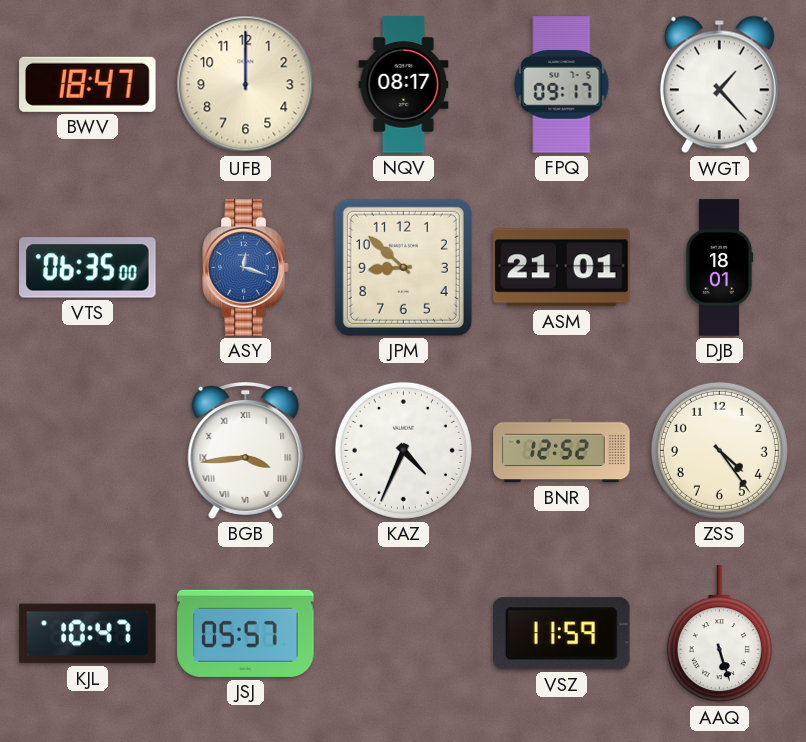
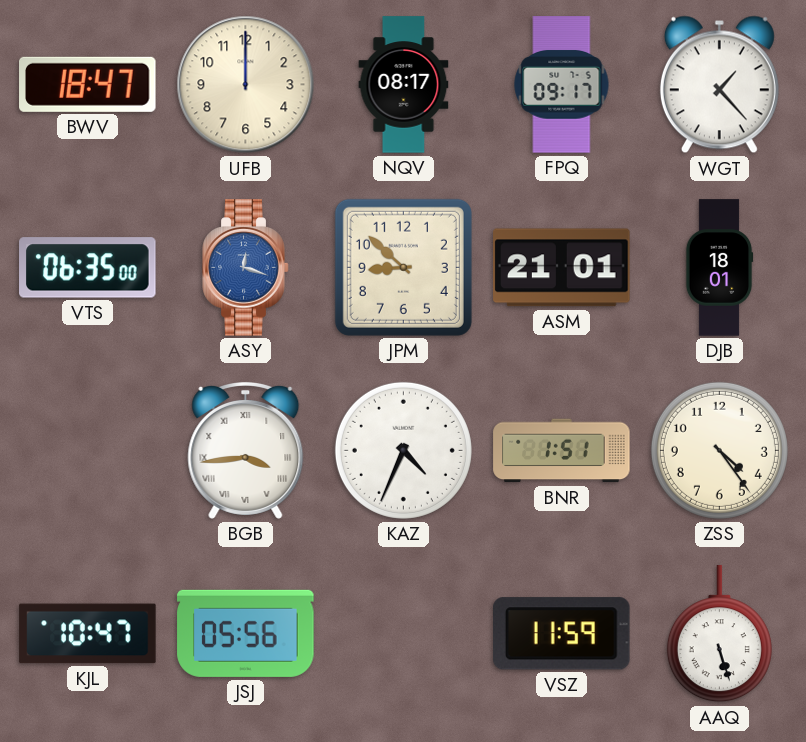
BNR: 12:52 -> 1:51 (562, 451)
JSJ: 05:57 -> 05:56 (246, 633)
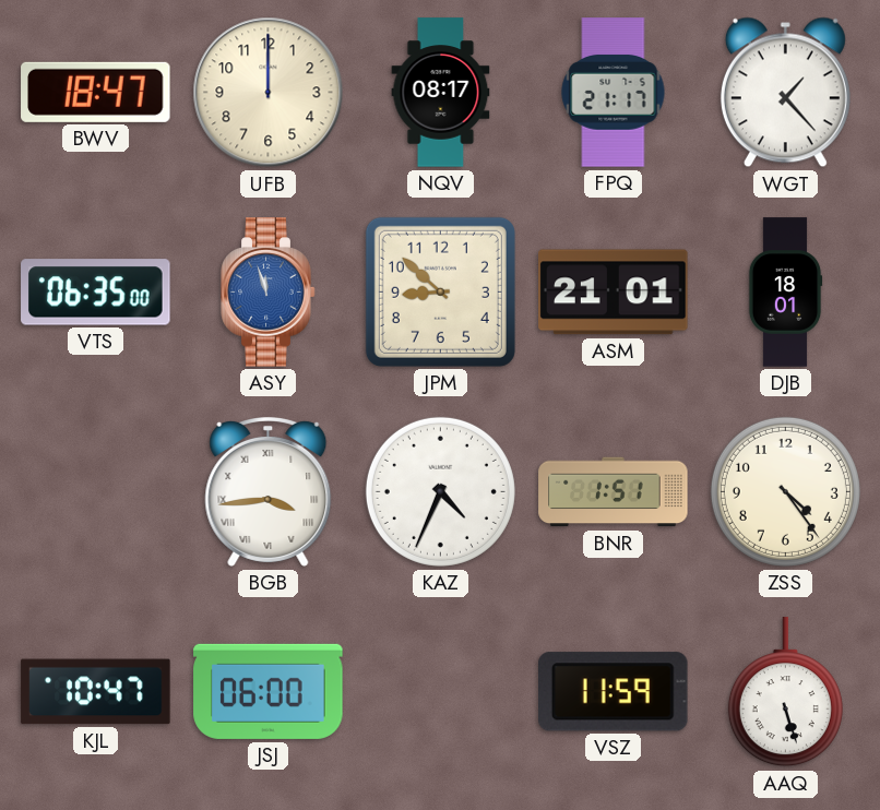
FPQ: 09:17 -> 21:17 (614, 93)
ASY: 12:18 -> 11:57 (269, 293)
JSJ: 05:56 -> 06:00 (269, 691)
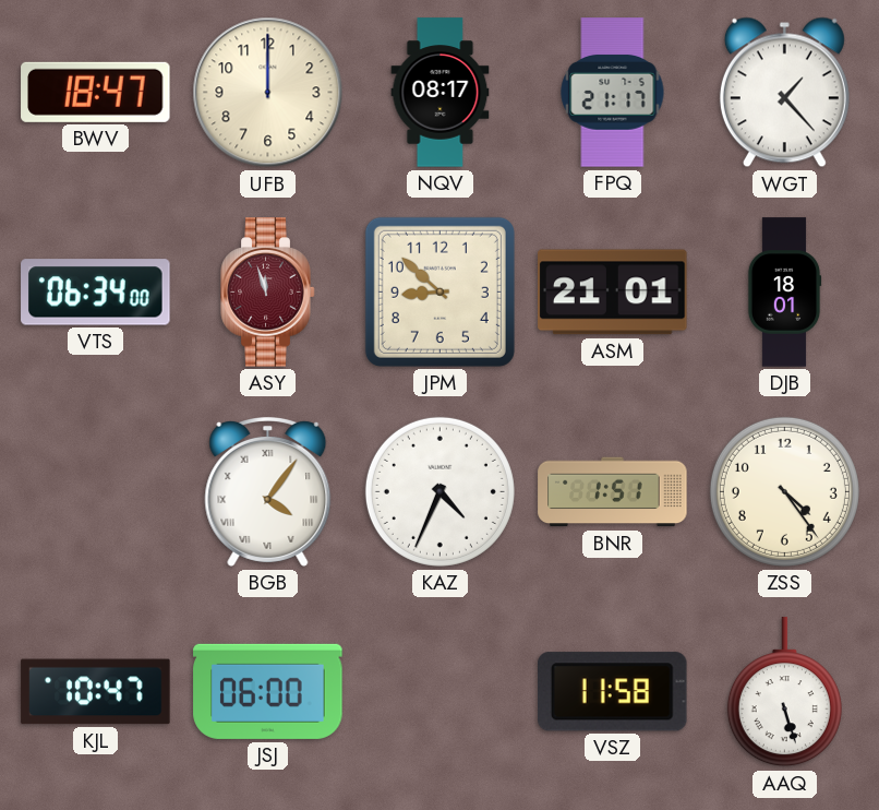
VTS: 06:35 -> 06:34 (96, 293)
ASY dial: blue -> burgundy (268, 293)
BGB: 3:44 -> 4:06 (268, 491)
VSZ: 11:59 -> 11:58 (613, 692)
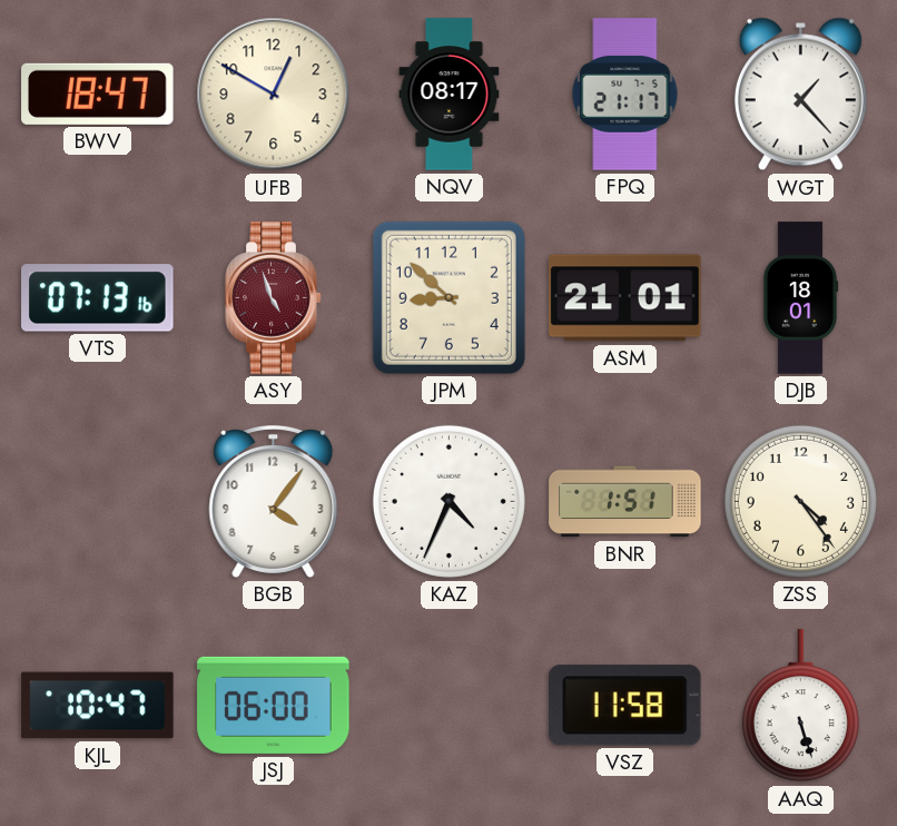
UFB: 12:00 -> 12:50 (274, 95)
VTS: 06:34 -> 07:13 (98, 298)
ASY: 11:57 -> 4:57 (274, 298)
BGB numerals: Roman -> Arabic (274, 501)
